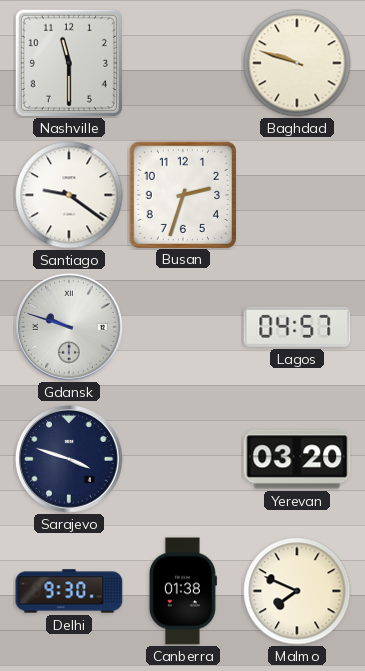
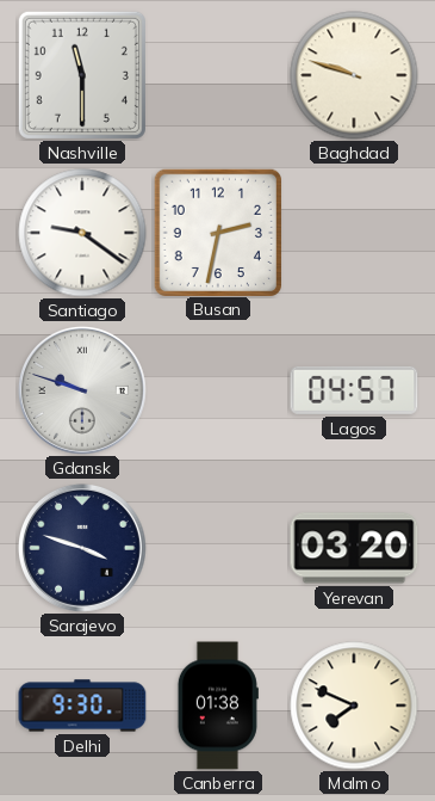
Busan: 2:33 -> 2:32 (217, 232)
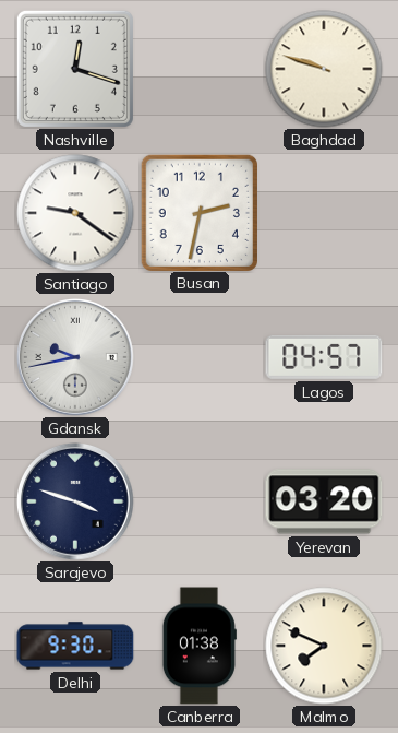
Nashville: 11:30 -> 12:18 (75, 69)
Gdansk: 9:48 -> 9:43 (75, 357)
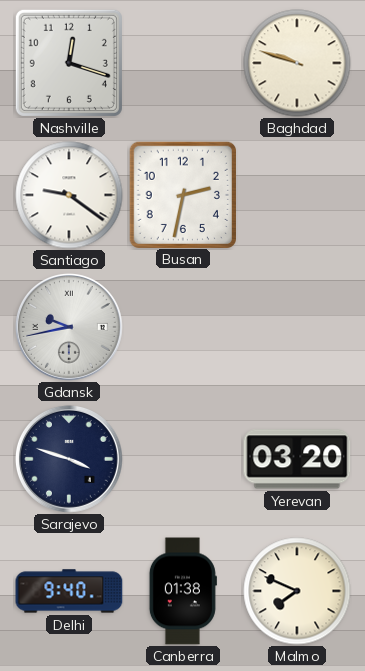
Lagos: 04:57 -> none (324, 357)
Delhi: 9:30 -> 9:40 (69, 591)
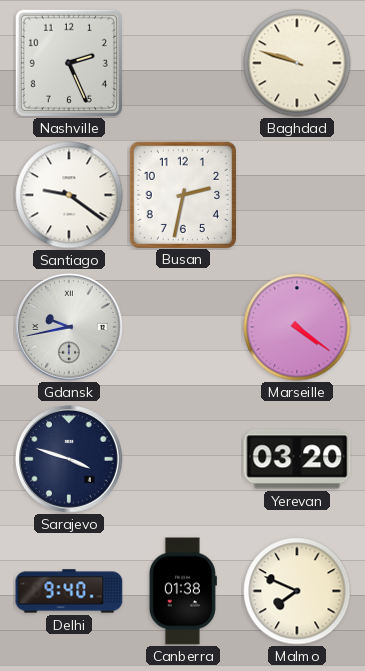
Nashville: 12:18 -> 2:26 (69, 63)
Marseille: none -> 4:21 (297, 327)
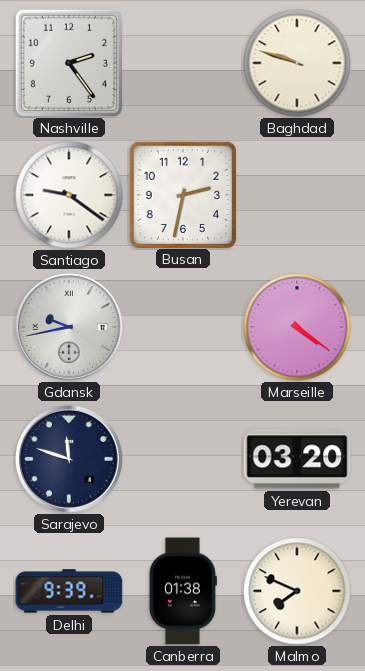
Nashville: 2:26 -> 2:24 (69, 63)
Sarajevo: 3:48 -> 11:48 (69, 459)
Delhi: 9:40 -> 9:39 (69, 591)
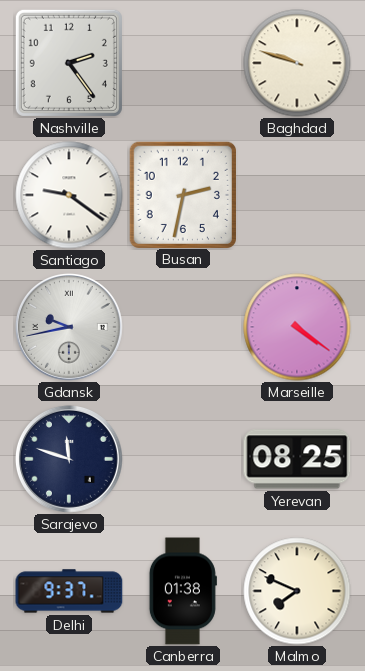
Yerevan: 03:20 -> 08:25 (297, 459)
Delhi: 9:39 -> 9:37 (69, 591)
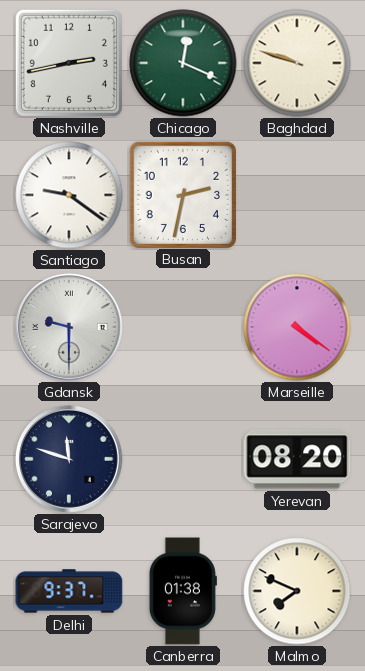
Nashville: 2:24 -> 2:43 (69, 63)
Chicago: none -> 12:19 (183, 63)
Gdansk: 9:43 -> 9:30 (69, 327)
Yerevan: 08:25 -> 08:20 (297, 459)
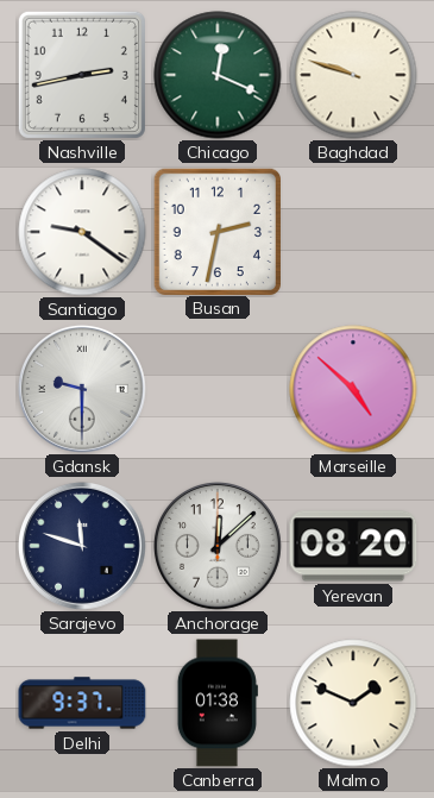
Marseille: 4:21 -> 4:52 (353, 389)
Anchorage: none -> 12:08 (218, 546)
Malmo: 7:49 -> 1:49 (353, 703)
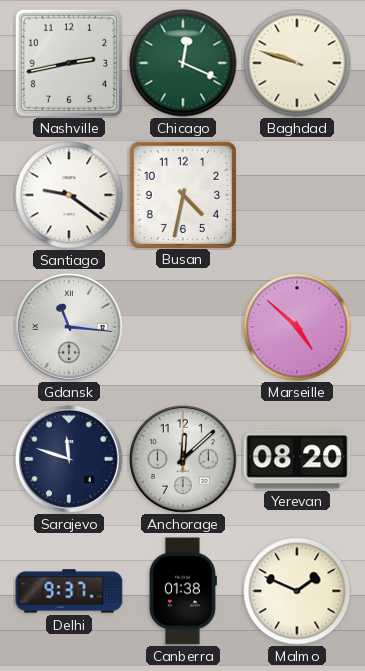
Busan: 2:32 -> 4:32 (182, 194)
Gdansk: 9:30 -> 11:16 (69, 327)
